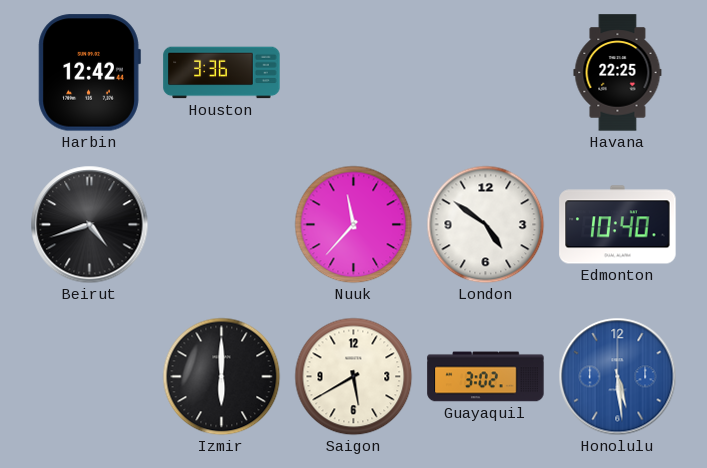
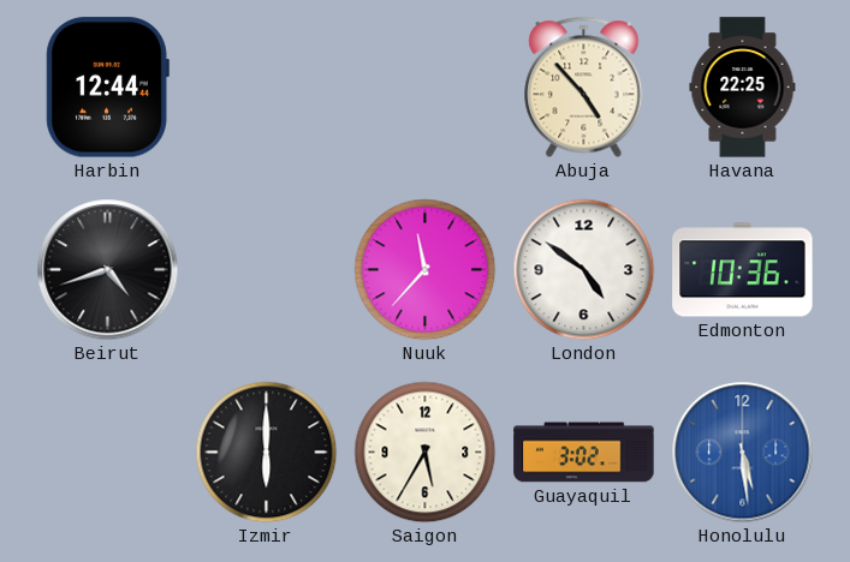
Harbin: 12:42 -> 12:44 (107, 88)
Houston: 3:36 -> none (222, 73)
Abuja: none -> 4:53 (584, 86)
Edmonton: 10:40 -> 10:36 (743, 270)
Saigon: 5:40 -> 5:35 (426, 453)
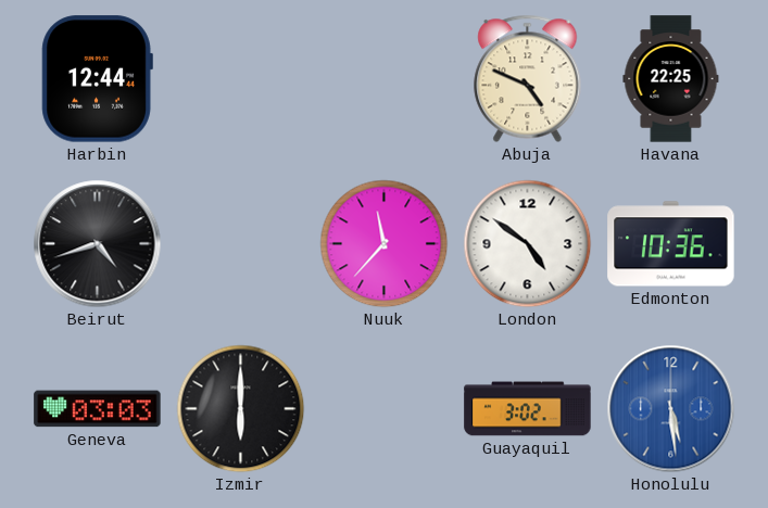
Abuja: 4:53 -> 4:49 (528, 78)
Geneva: none -> 03:03 (98, 409)
Saigon: 5:35 -> none (426, 453)
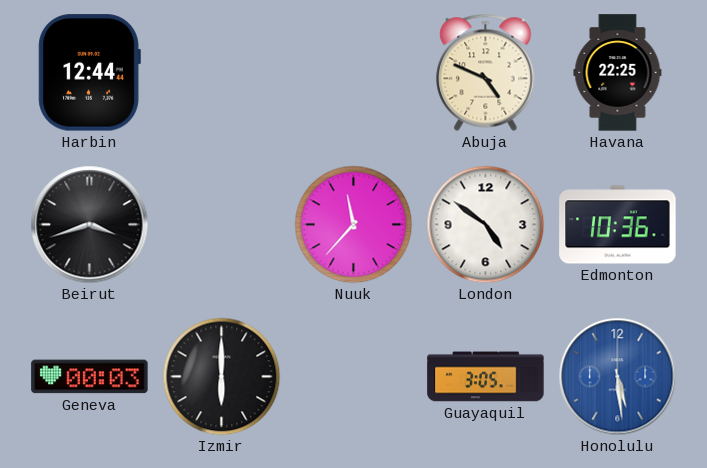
Beirut: 4:42 -> 3:42 (90, 225)
Geneva: 03:03 -> 00:03 (90, 377)
Guayaquil: 3:02 -> 3:05 (486, 377)
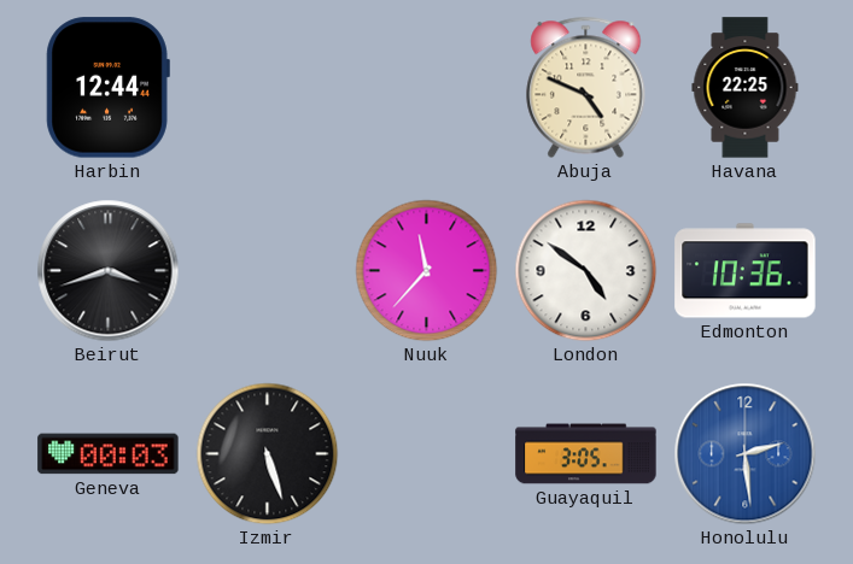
Izmir: 6:00 -> 5:27 (268, 454)
Honolulu: 5:29 -> 2:29 (746, 454)
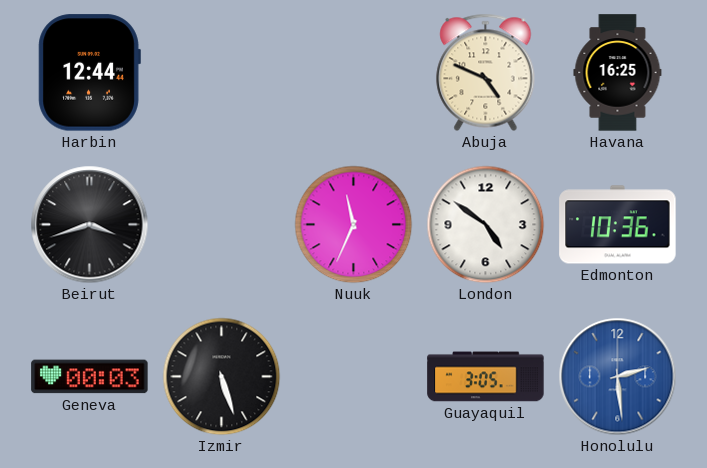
Havana: 22:25 -> 16:25 (618, 73)
Nuuk: 11:37 -> 11:34 (354, 225)
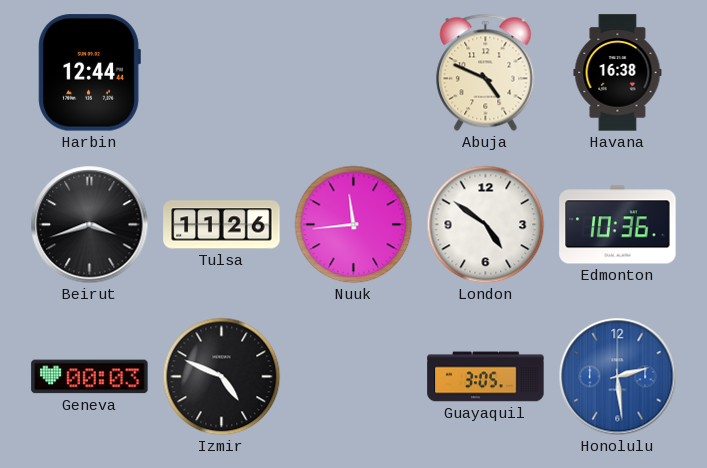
Havana: 16:25 -> 16:38 (618, 73)
Tulsa: none -> 11:26 (222, 225)
Nuuk: 11:34 -> 11:44 (354, 225)
Izmir: 5:27 -> 4:49 (222, 377)
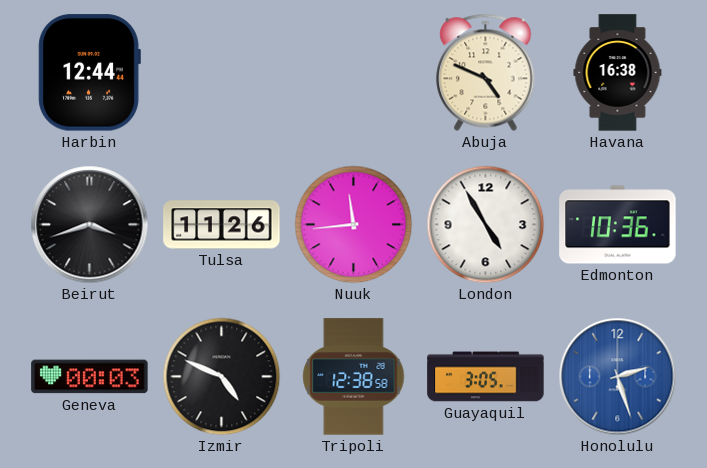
London: 4:51 -> 4:55 (486, 225)
Tripoli: none -> 12:38 (354, 377)
Honolulu: 2:29 -> 2:27 (618, 377)
